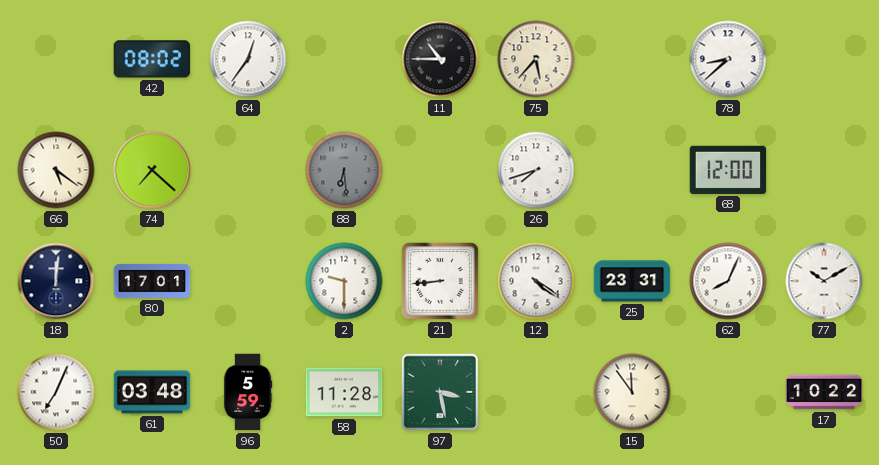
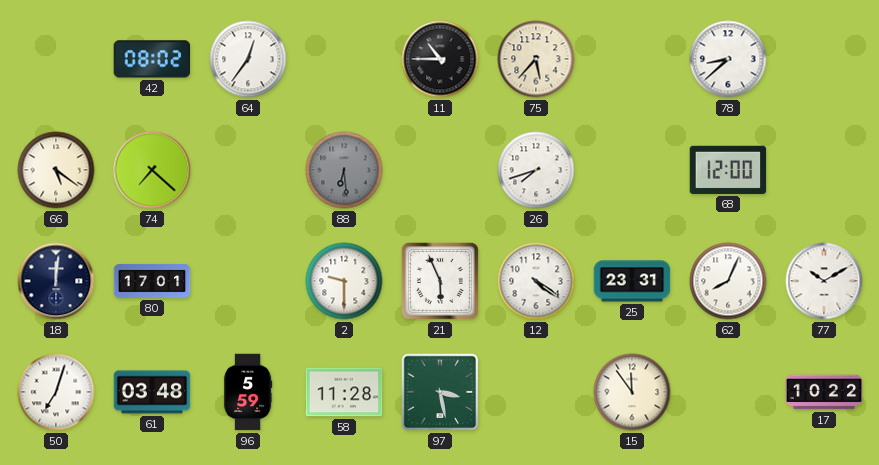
21: 8:44 -> 5:56 (441, 282)
50: 7:04 -> 7:03 (56, 392)
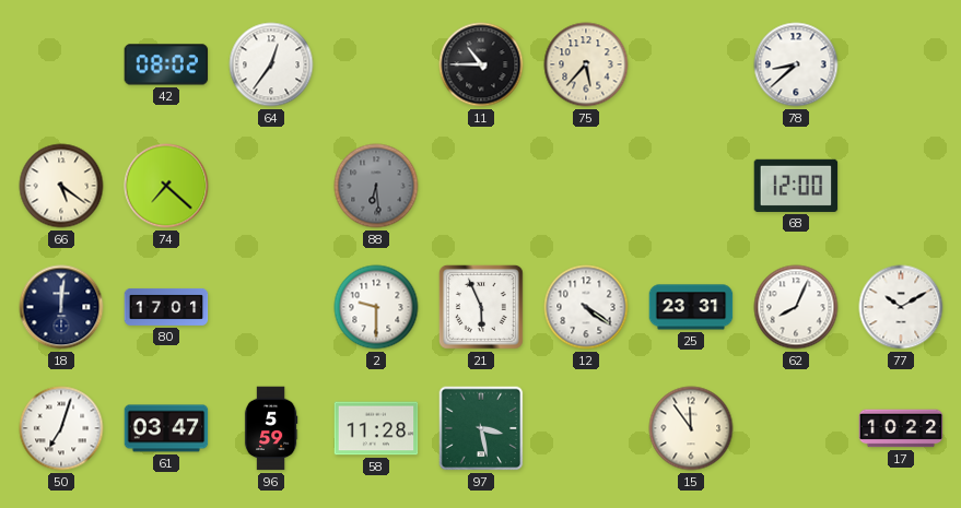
26: 7:42 -> none (536, 170)
61: 03:48 -> 03:47 (166, 428)
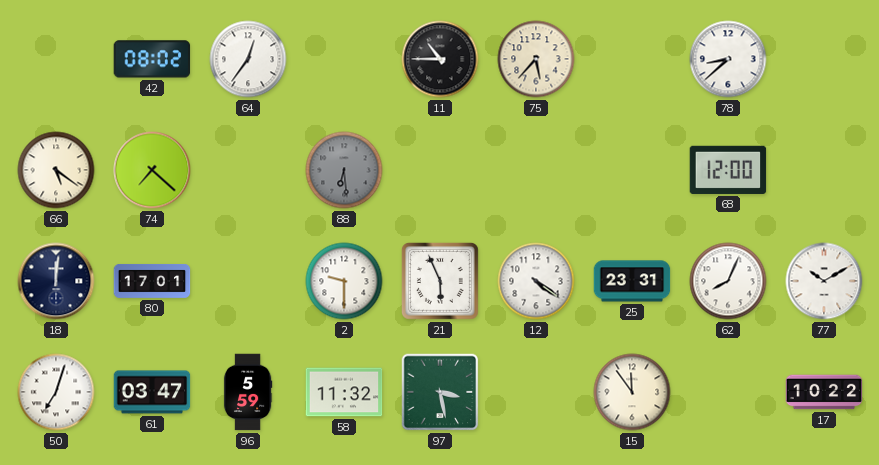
58: 11:28 -> 11:32 (344, 392)
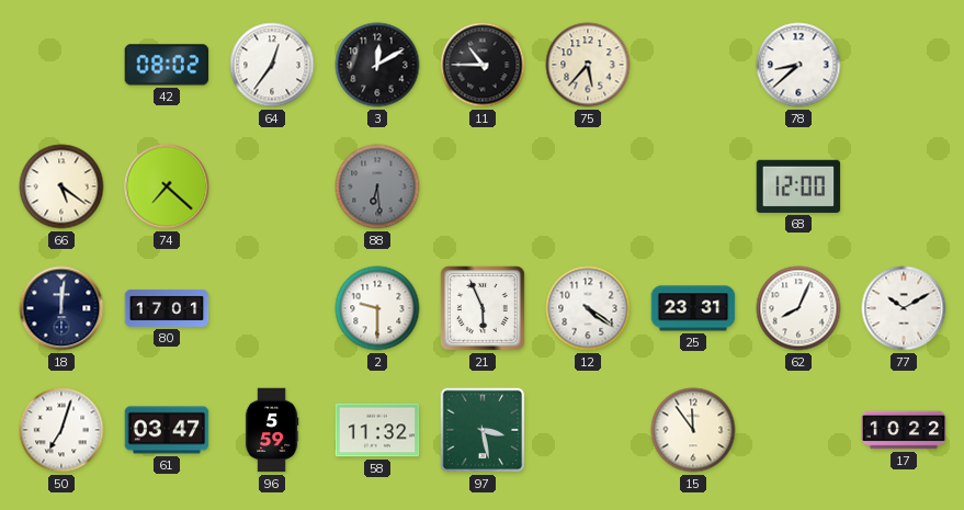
3: none -> 12:10 (377, 65)
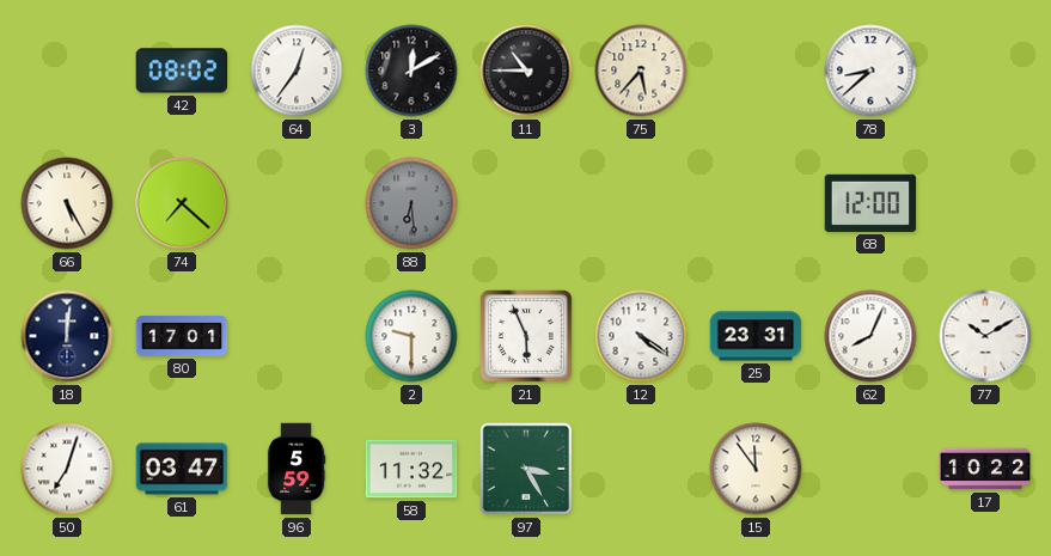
66: 5:21 -> 5:25 (67, 203)
97: 3:28 -> 3:25 (526, 469)
